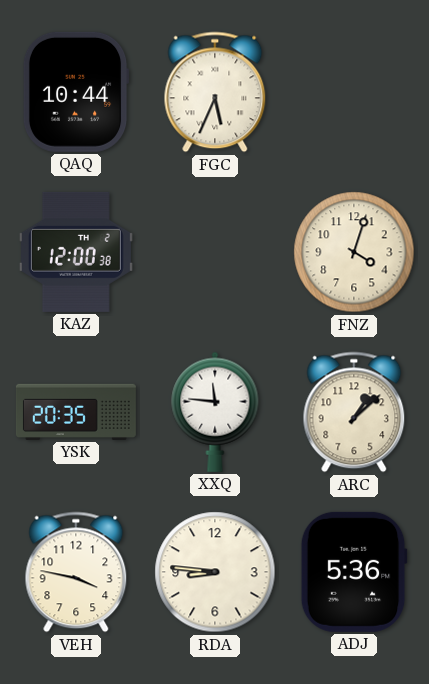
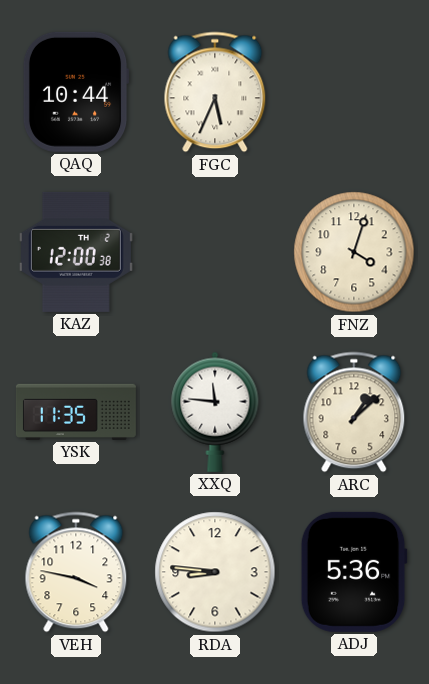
YSK: 20:35 -> 11:35 (76, 412)
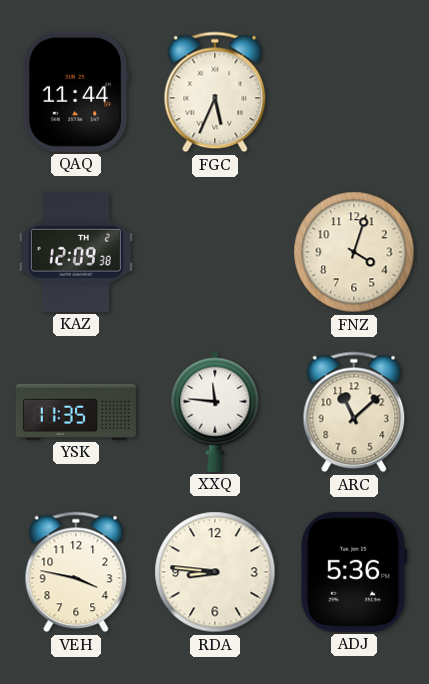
QAQ: 10:44 -> 11:44 (76, 92)
KAZ: 12:00 -> 12:09 (76, 252)
ARC: 1:08 -> 11:08 (354, 412)
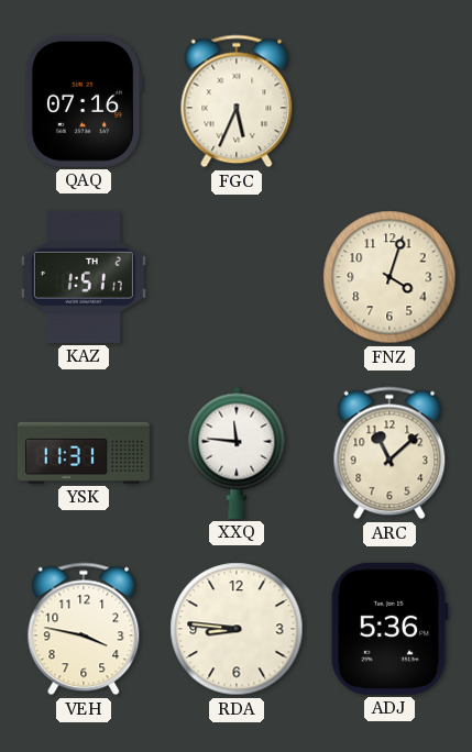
QAQ: 11:44 -> 07:16 (84, 101)
KAZ: 12:09 -> 1:51 (84, 277)
YSK: 11:35 -> 11:31 (84, 453)
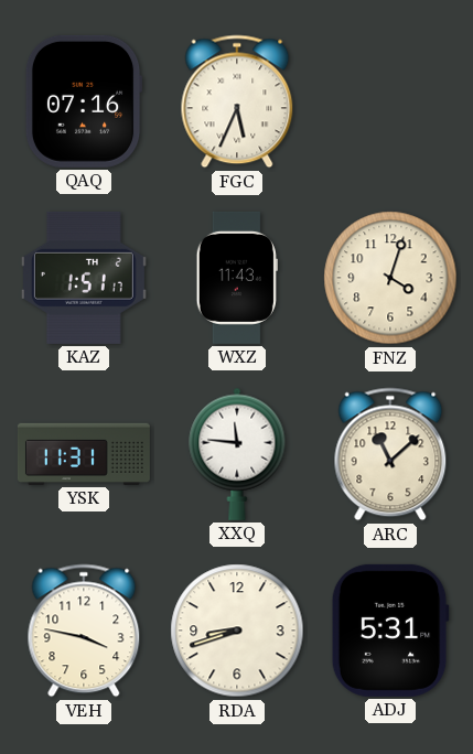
WXZ: none -> 11:43 (237, 278)
RDA: 8:46 -> 8:42 (237, 631)
ADJ: 5:36 -> 5:31 (390, 631)
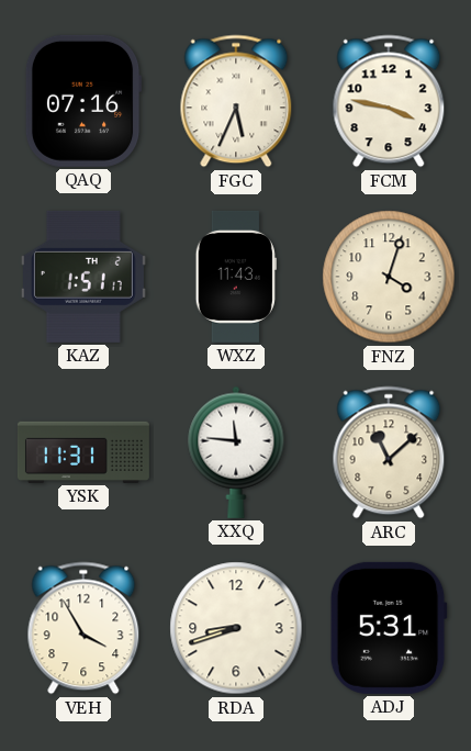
FCM: none -> 3:47 (389, 101)
VEH: 3:47 -> 3:55 (83, 628)
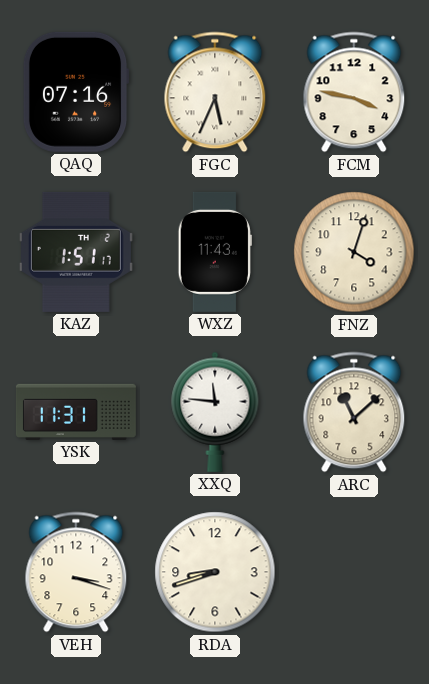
VEH: 3:55 -> 3:18 (76, 572)
ADJ: 5:31 -> none (389, 628)
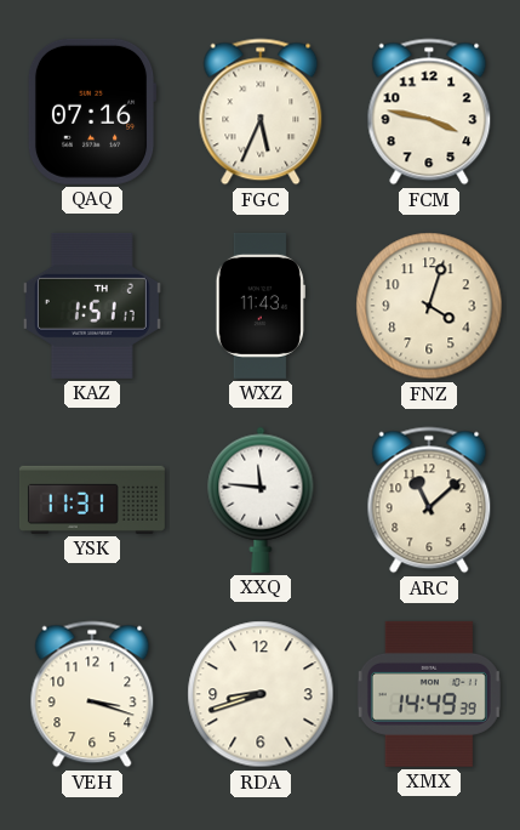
XMX: none -> 14:49 (429, 694)
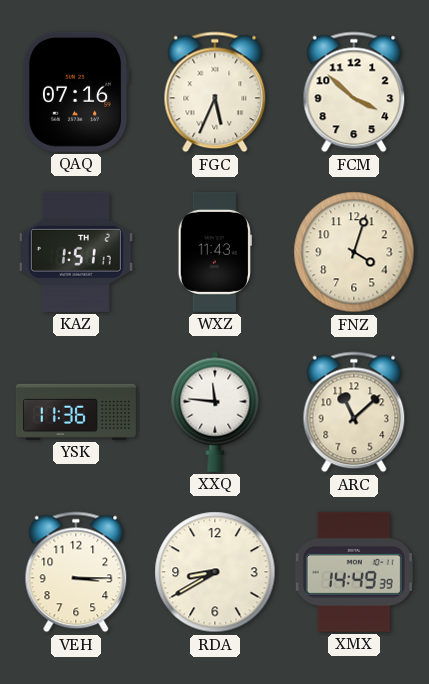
FCM: 3:47 -> 3:52 (354, 92)
YSK: 11:31 -> 11:36 (76, 412)
VEH: 3:18 -> 3:15 (76, 572)
RDA: 8:42 -> 8:40 (215, 572)
